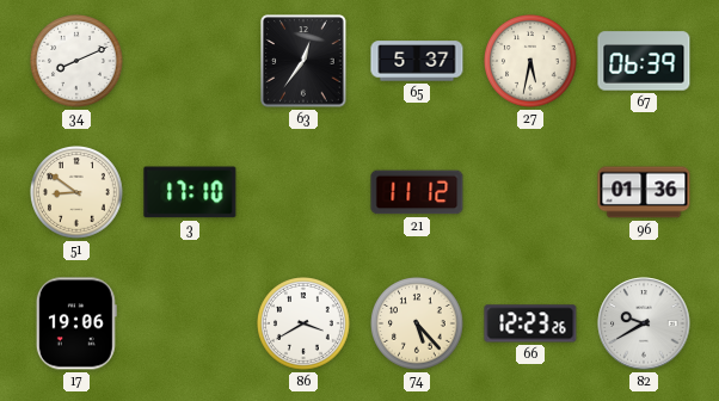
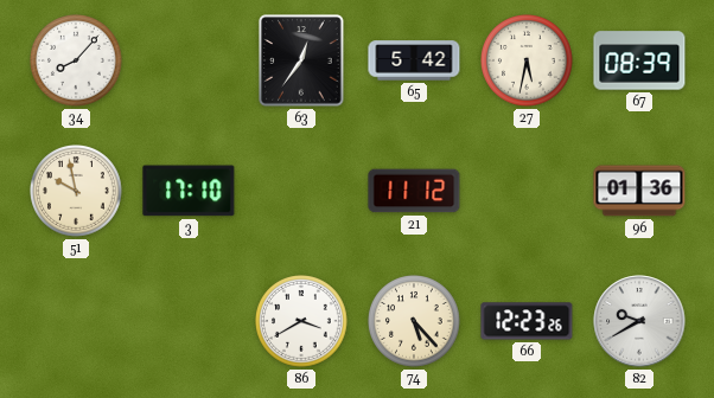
34: 8:11 -> 8:07 (77, 62)
65: 5:37 -> 5:42 (414, 60)
67: 06:39 -> 08:39 (639, 60)
51: 8:51 -> 9:58 (77, 192)
17: 19:06 -> none (76, 323)
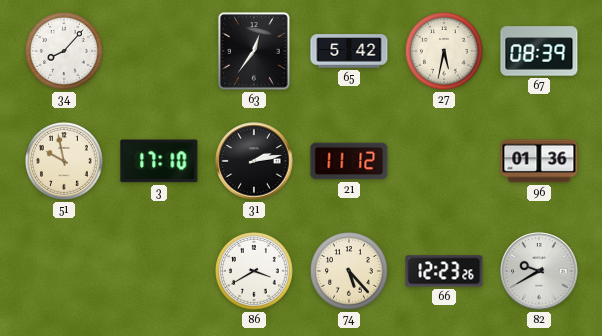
31: none -> 2:13 (254, 161)
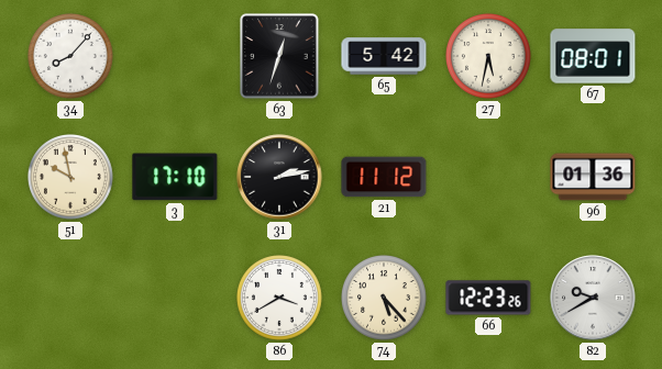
63: 12:36 -> 12:33 (279, 56)
67: 08:39 -> 08:01 (593, 56)
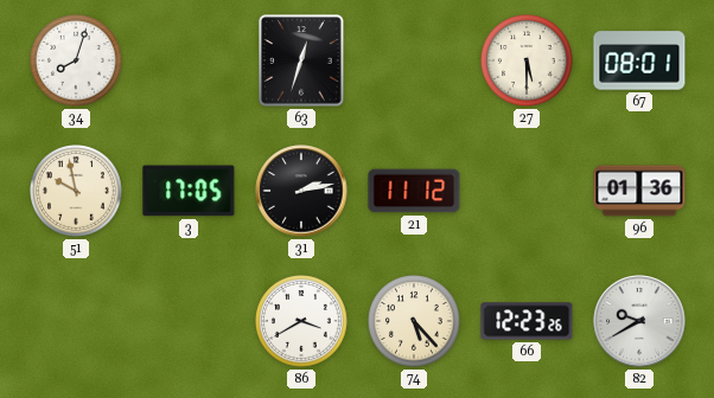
34: 8:07 -> 8:03 (77, 62)
65: 5:42 -> none (384, 56)
27: 5:32 -> 5:30 (528, 62)
3: 17:10 -> 17:05 (189, 191)
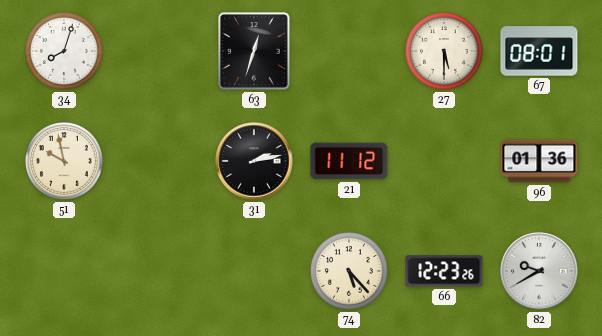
3: 17:05 -> none (189, 191)
86: 3:40 -> none (302, 322)
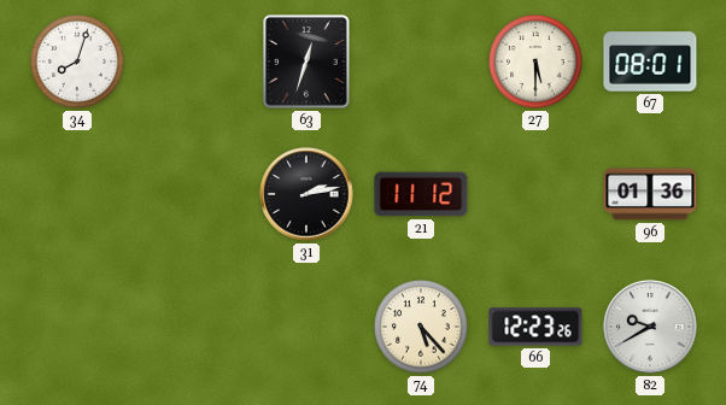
51: 9:58 -> none (65, 162)
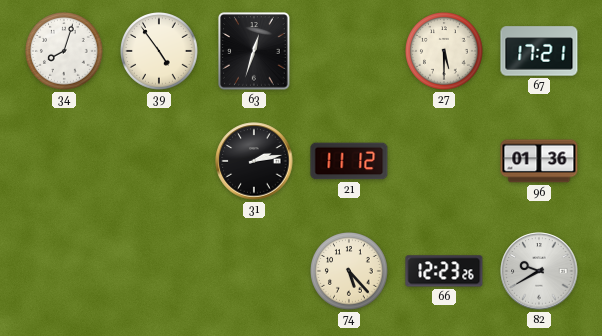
39: none -> 4:54 (160, 52)
67: 08:01 -> 17:21 (539, 51)
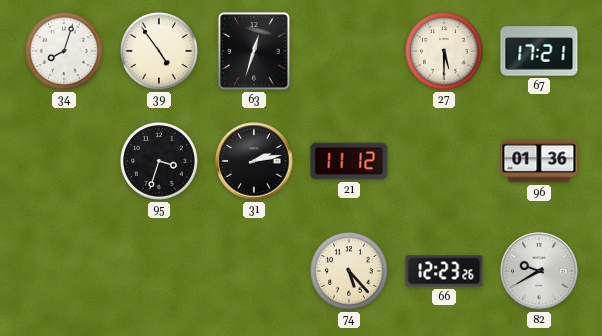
95: none -> 3:33 (160, 162)
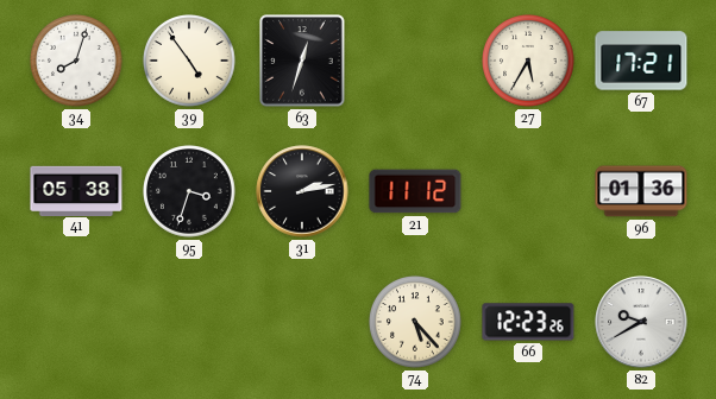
27: 5:30 -> 5:35 (529, 62)
41: none -> 05:38 (76, 190)
